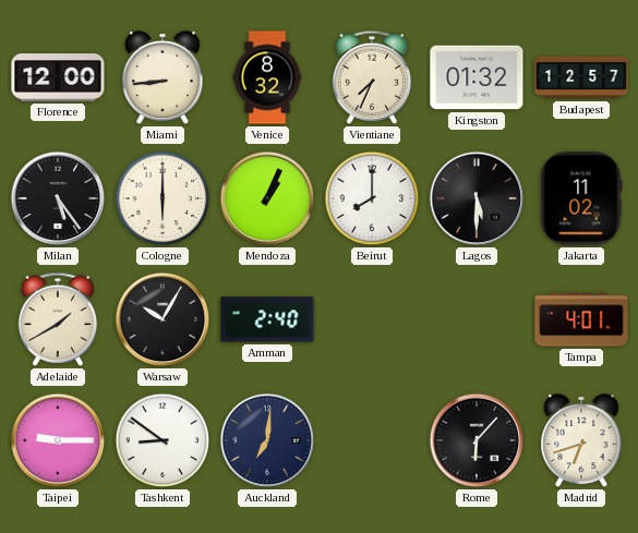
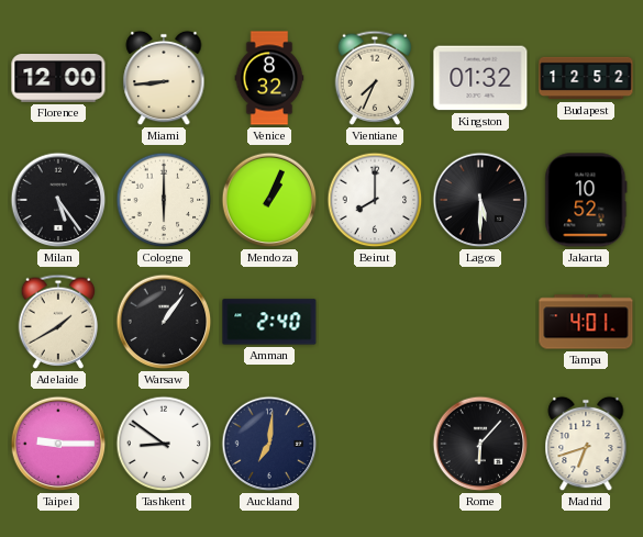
Budapest: 12:57 -> 12:52 (586, 78)
Jakarta: 11:02 -> 10:52 (586, 200)
Warsaw: 10:05 -> 1:06 (164, 322)
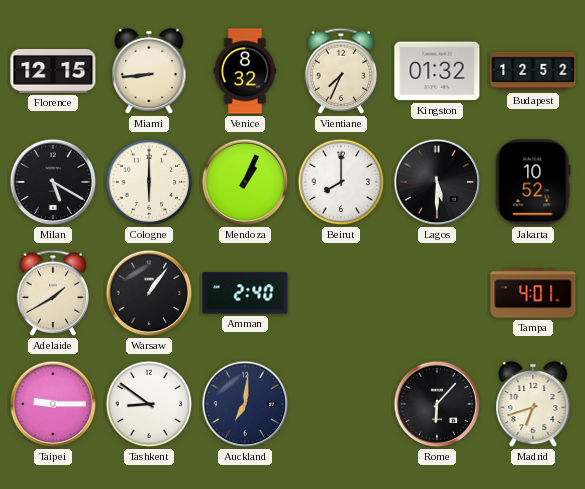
Florence: 12:00 -> 12:15 (53, 71)
Milan: 5:24 -> 5:20 (53, 182)
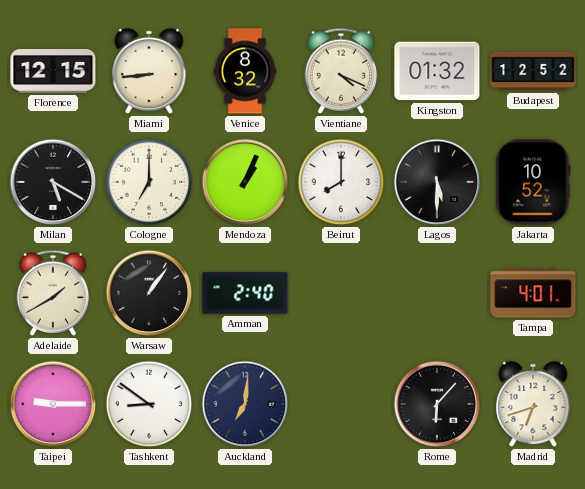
Vientiane: 7:34 -> 4:19 (341, 71)
Cologne: 6:00 -> 7:00 (149, 182)
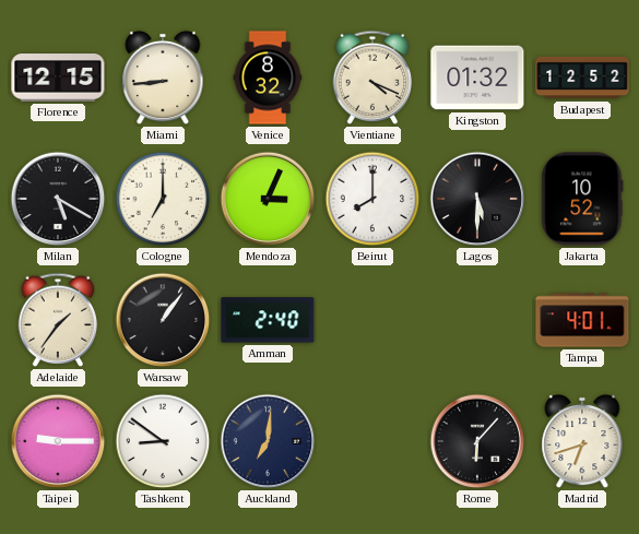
Mendoza: 1:04 -> 3:04 (268, 199)
Adelaide: 1:40 -> 1:36 (58, 320)
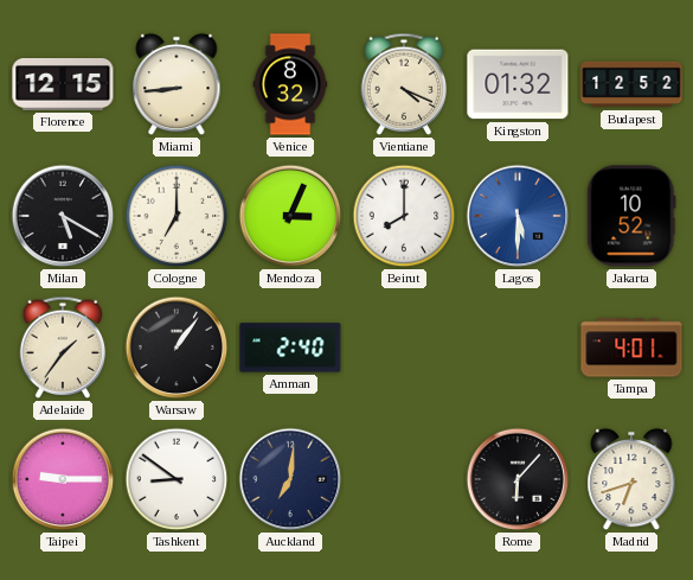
Lagos dial: black -> blue (518, 216)
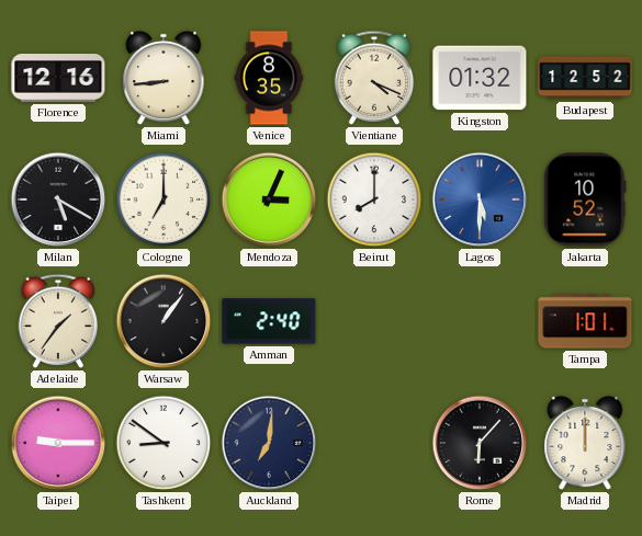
Florence: 12:15 -> 12:16 (58, 78)
Venice: 8:32 -> 8:35 (269, 78)
Tampa: 4:01 -> 1:01 (585, 321)
Madrid: 6:42 -> 12:00 (585, 443)
